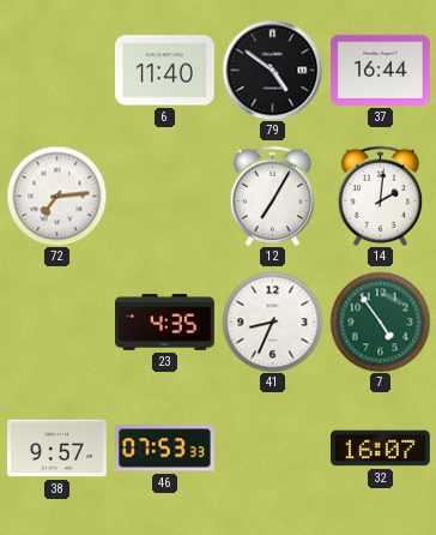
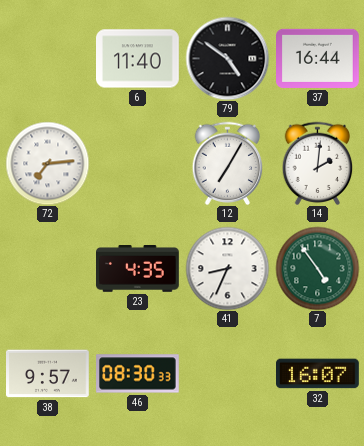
46: 07:53 -> 08:30 (138, 374)
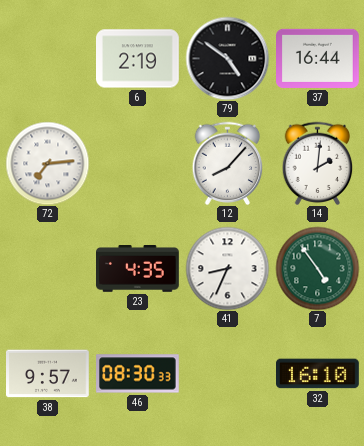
6: 11:40 -> 2:19 (138, 59)
12: 7:05 -> 8:07 (228, 163)
32: 16:07 -> 16:10 (318, 374)
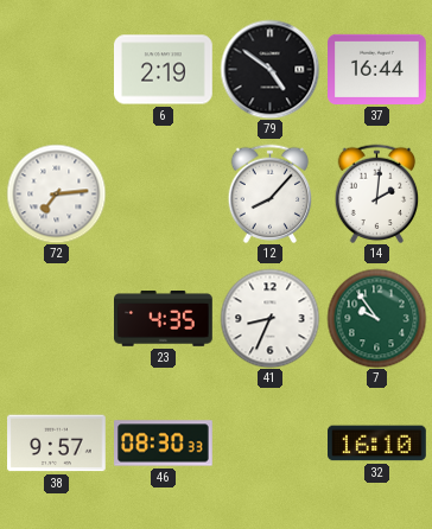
7: 4:54 -> 9:54 (376, 318)
